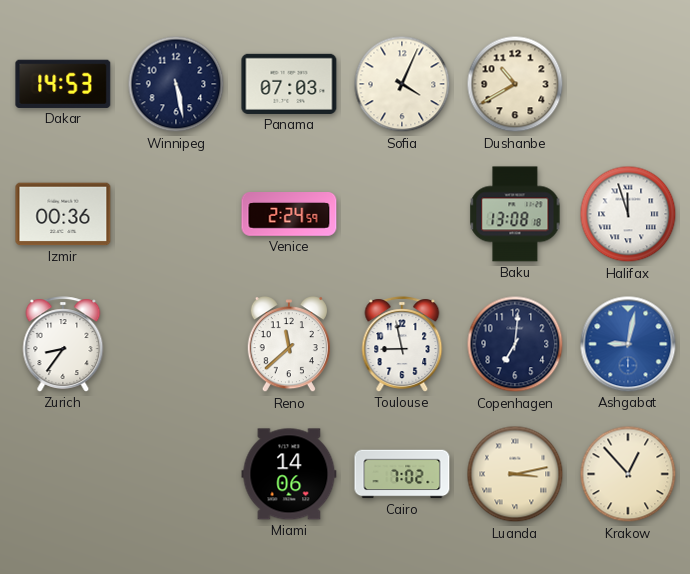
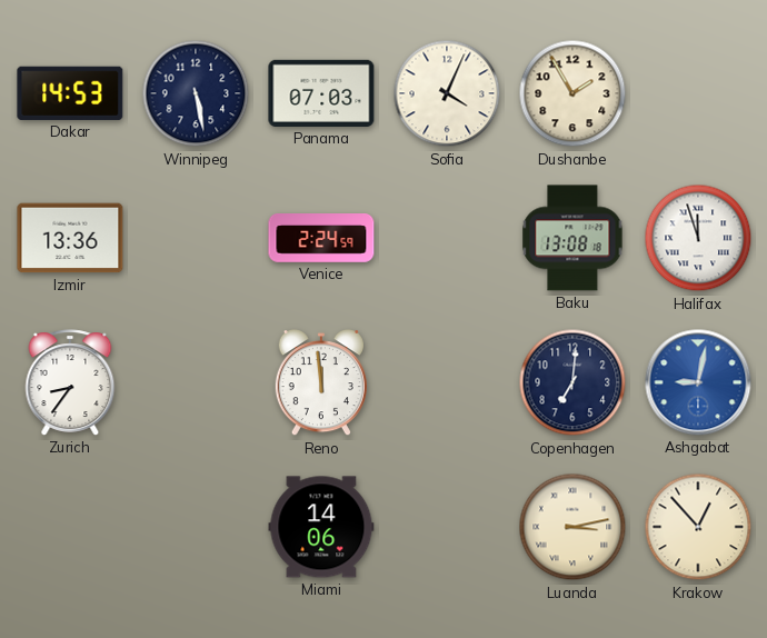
Dushanbe: 10:40 -> 1:55 (572, 93)
Izmir: 00:36 -> 13:36 (70, 238)
Reno: 11:38 -> 11:59 (321, 383)
Toulouse: 8:58 -> none (402, 344)
Cairo: 7:02 -> none (402, 474)
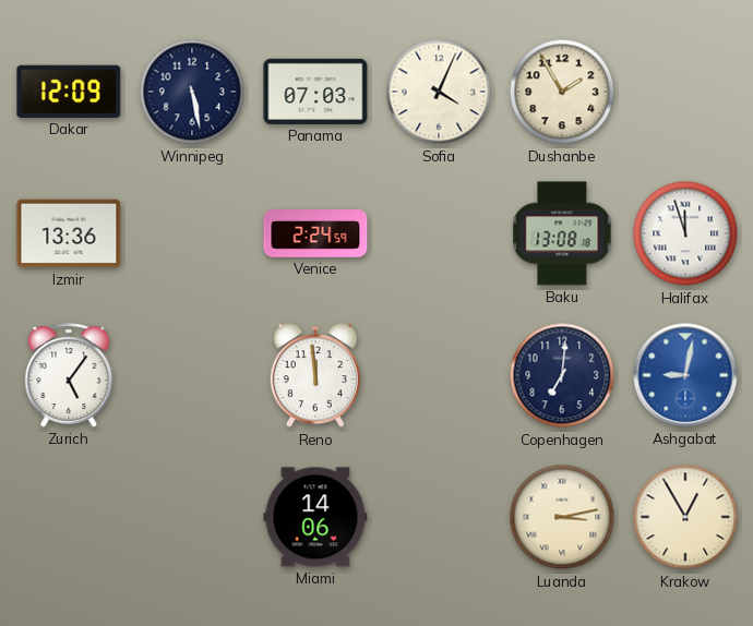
Dakar: 14:53 -> 12:09 (69, 92)
Zurich: 8:36 -> 5:06 (69, 375)
Krakow: 12:53 -> 12:55 (685, 517)
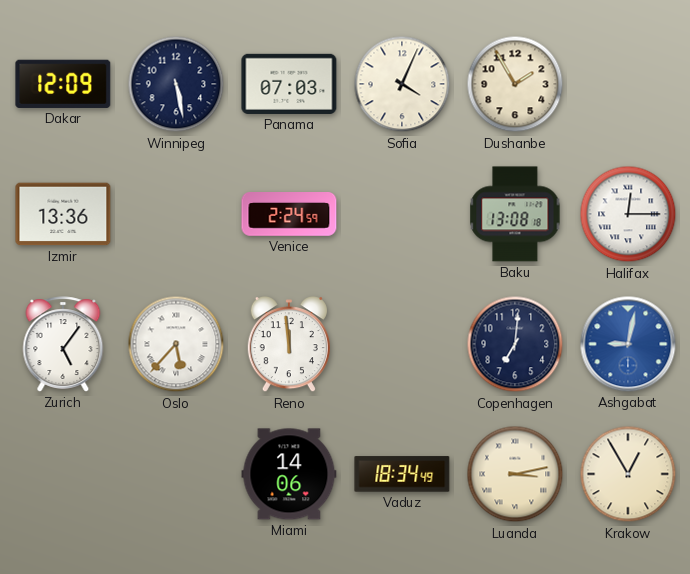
Halifax: 11:57 -> 12:15 (628, 214)
Oslo: none -> 5:37 (176, 344)
Vaduz: none -> 18:34 (402, 474)
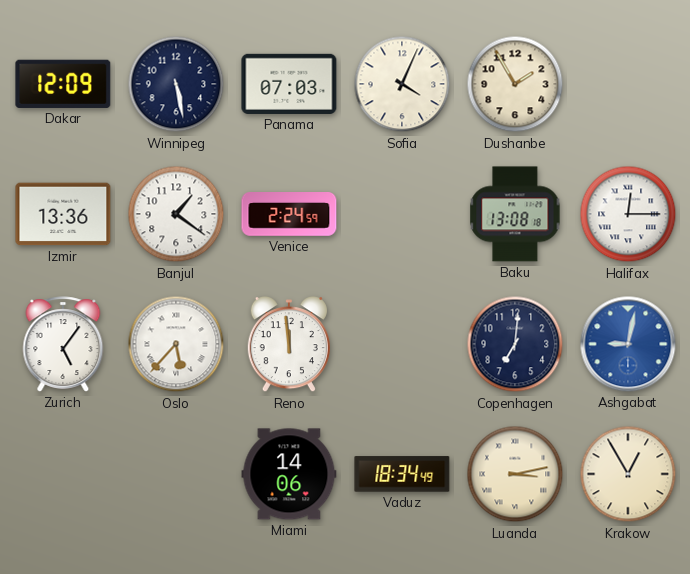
Banjul: none -> 1:21 (176, 214)
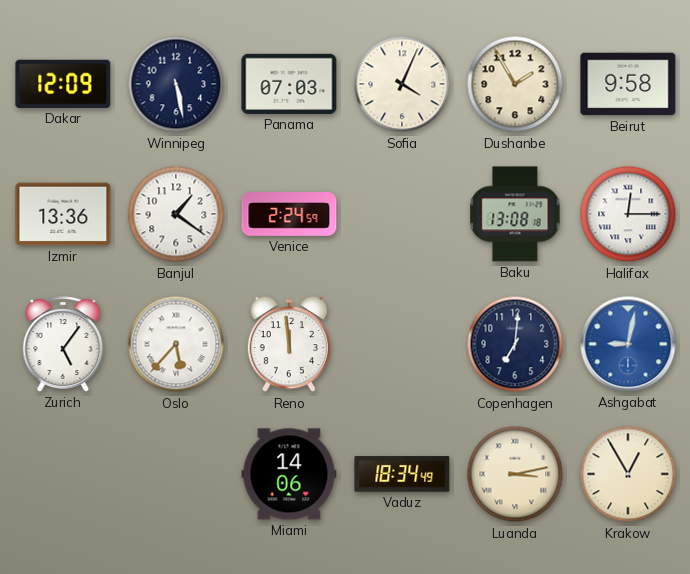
Beirut: none -> 9:58 (628, 84)
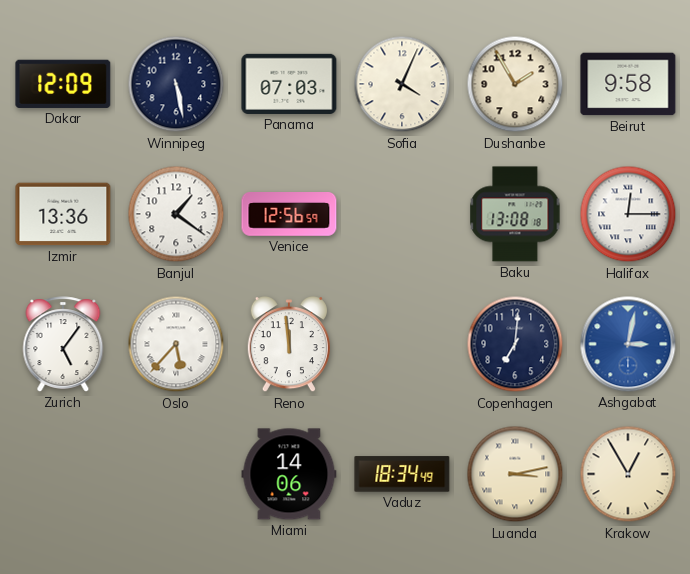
Venice: 2:24 -> 12:56 (289, 215)
Ashgabat: 9:02 -> 3:02 (628, 344)
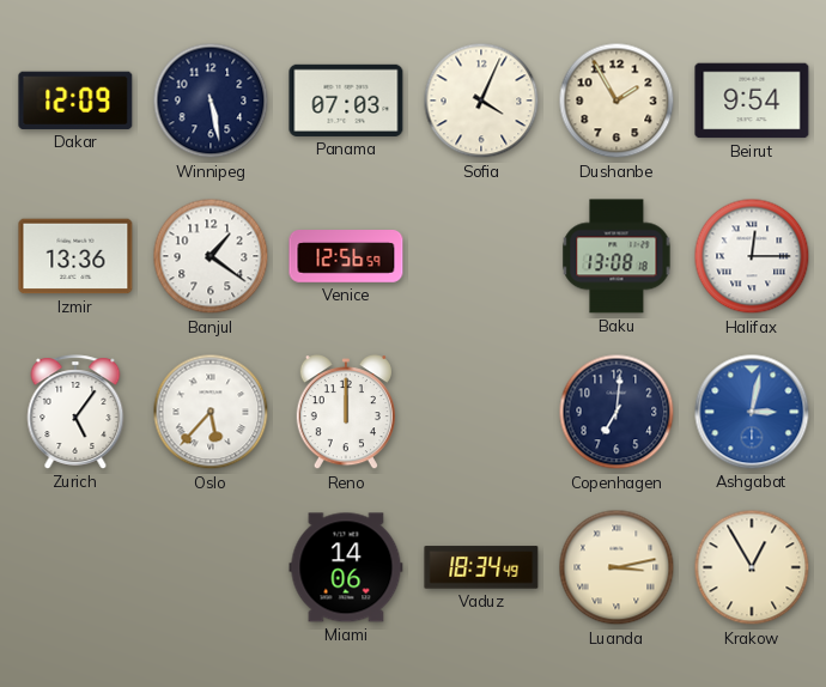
Beirut: 9:58 -> 9:54 (752, 101)
Reno: 11:59 -> 12:00 (346, 413)
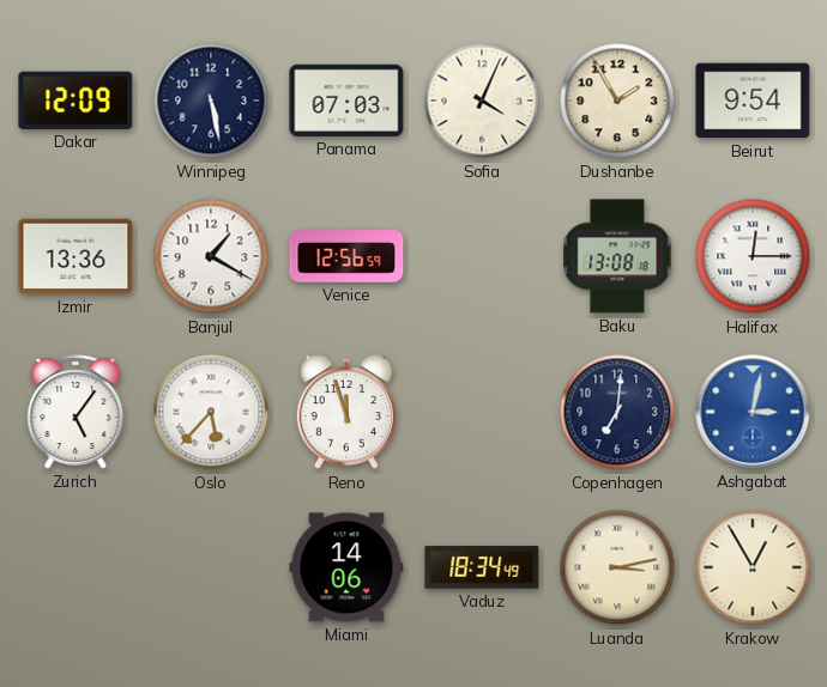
Banjul: 1:21 -> 1:20 (211, 256)
Reno: 12:00 -> 11:57 (346, 413)
